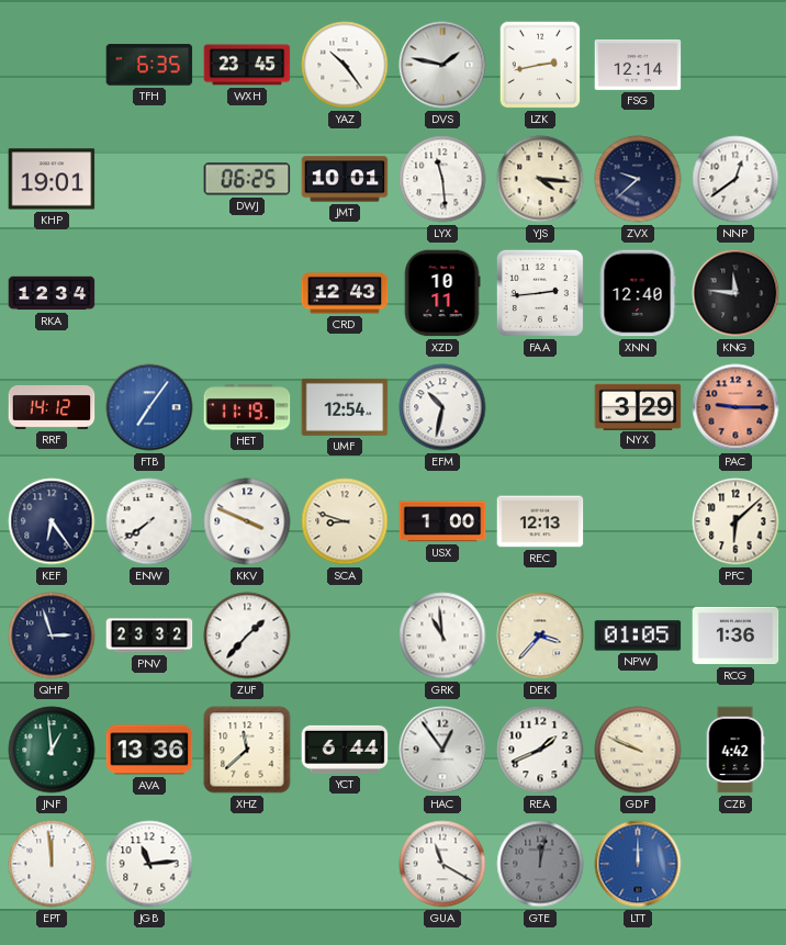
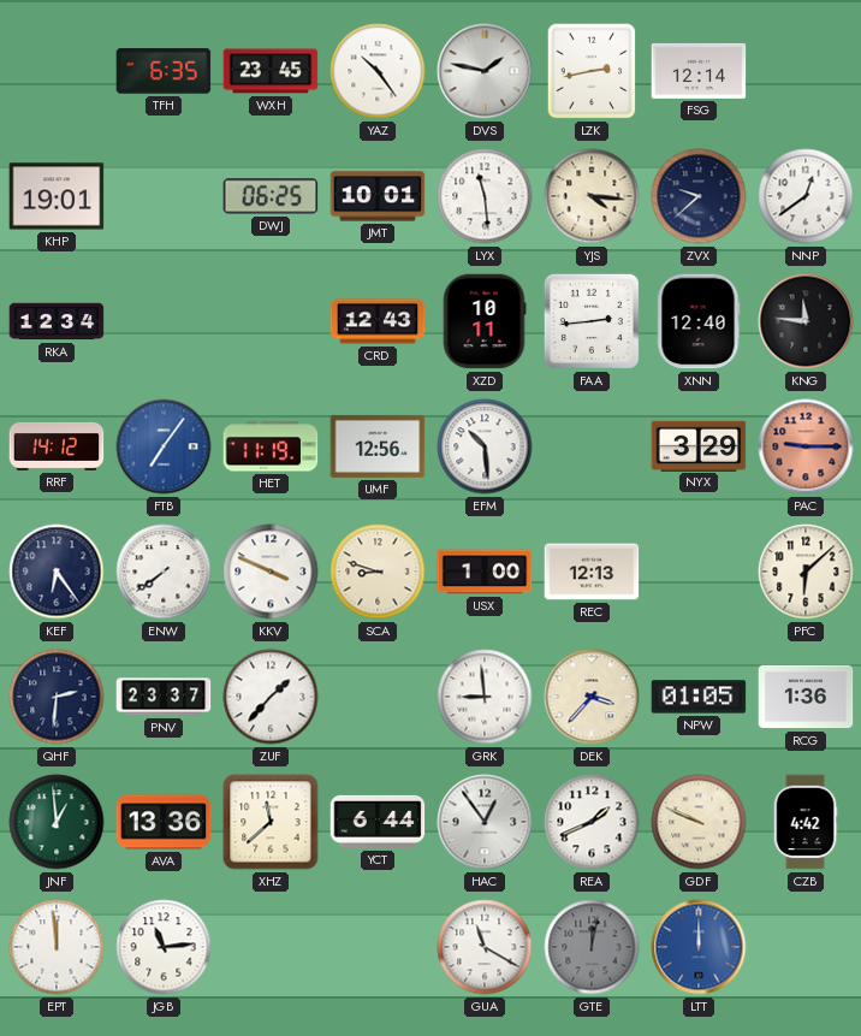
UMF: 12:54 -> 12:56 (378, 446)
EFM: 10:32 -> 10:29 (485, 446)
QHF: 2:57 -> 2:31 (57, 697)
PNV: 23:32 -> 23:37 (164, 697)
GRK: 10:59 -> 8:59 (485, 697)
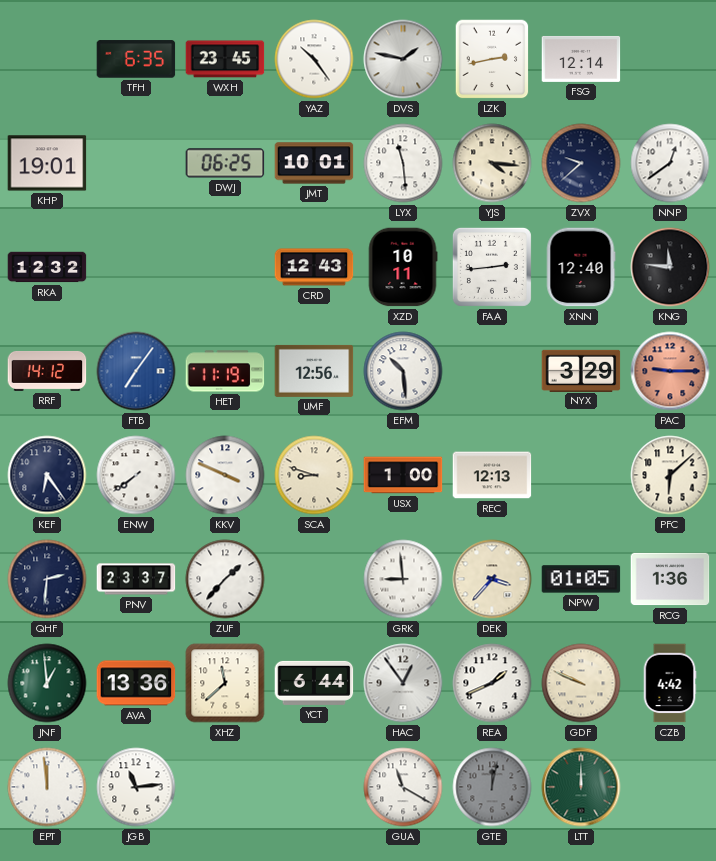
RKA: 12:34 -> 12:32 (47, 267)
LTT dial: blue -> green (581, 787)
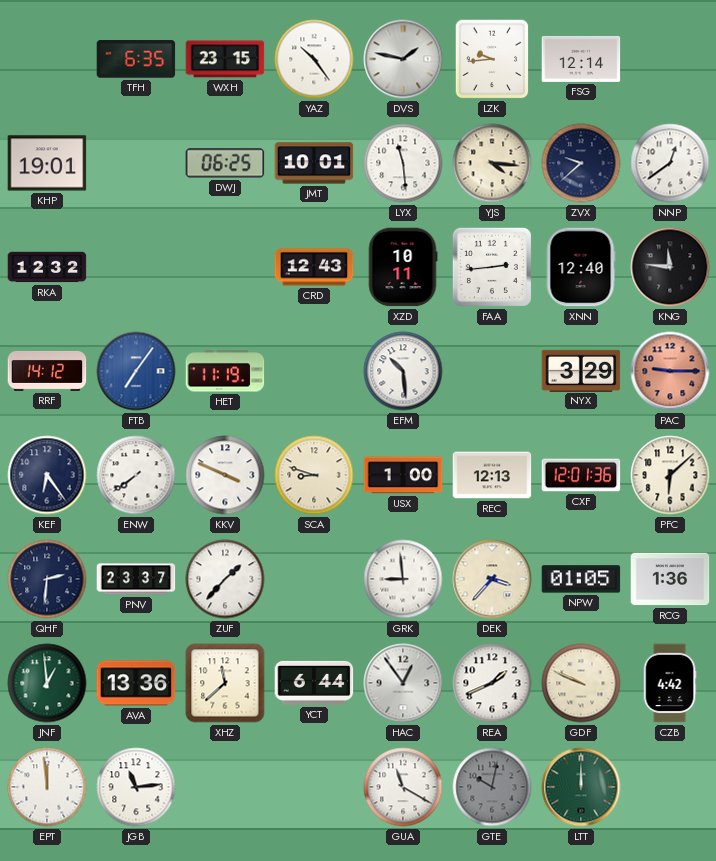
WXH: 23:45 -> 23:15 (225, 59)
LZK: 2:43 -> 9:44 (492, 59)
UMF: 12:56 -> none (314, 371)
CXF: none -> 12:01 (581, 475)
GTE: 12:02 -> 10:02 (492, 787)
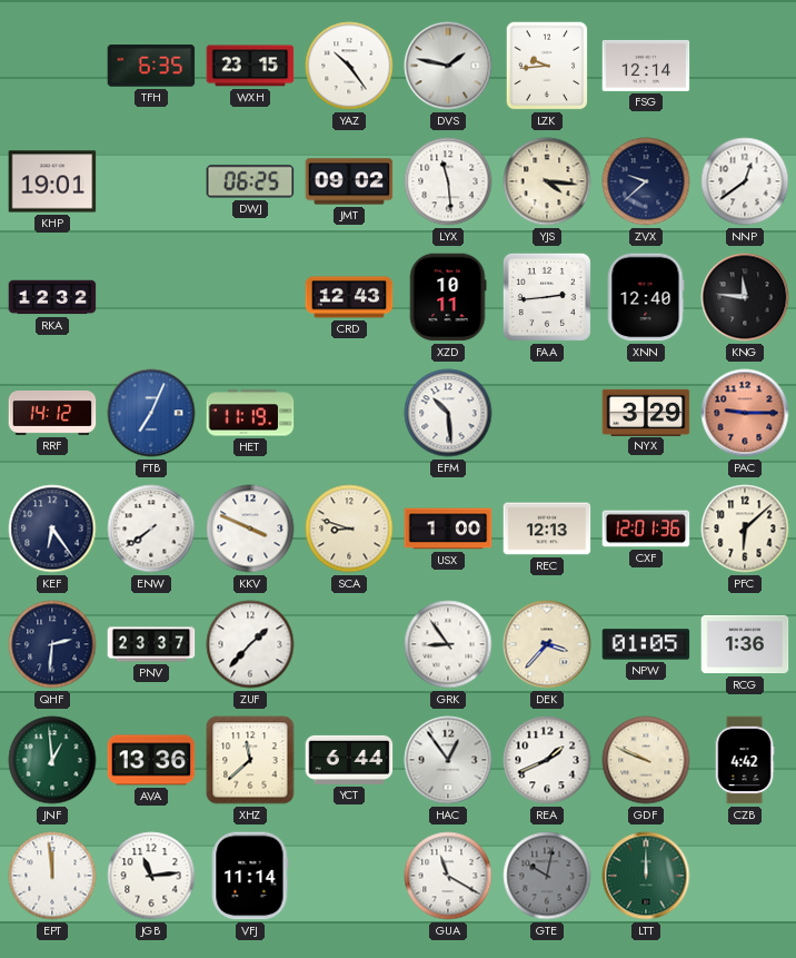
JMT: 10:01 -> 09:02 (349, 181)
FTB: 7:06 -> 7:04 (151, 413)
GRK: 8:59 -> 8:54 (448, 644)
VFJ: none -> 11:14 (250, 876)
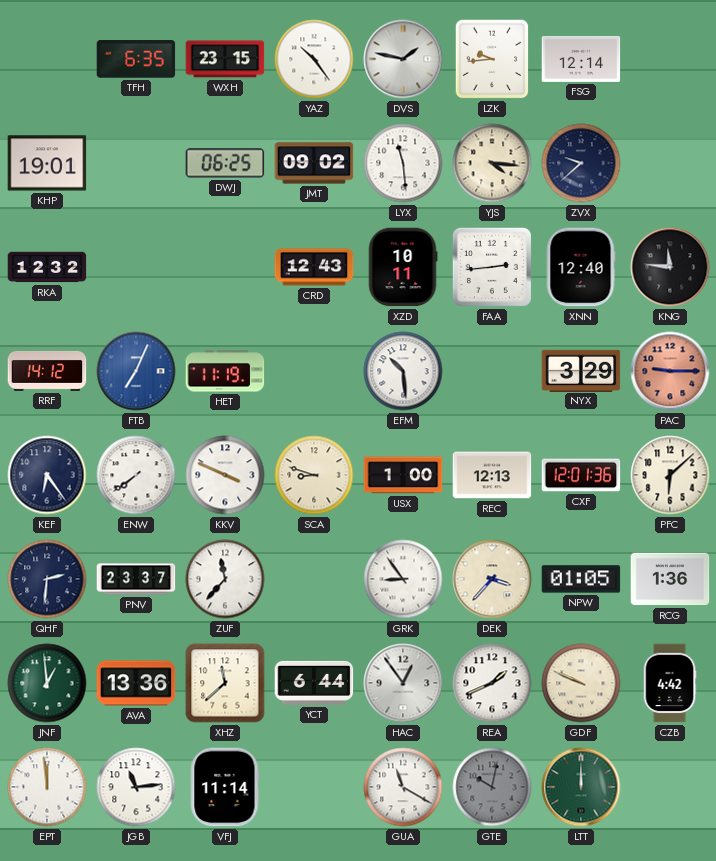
NNP: 12:39 -> none (745, 181)
ZUF: 1:37 -> 11:37 (225, 579)
